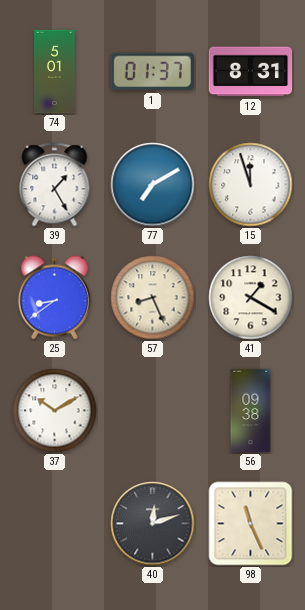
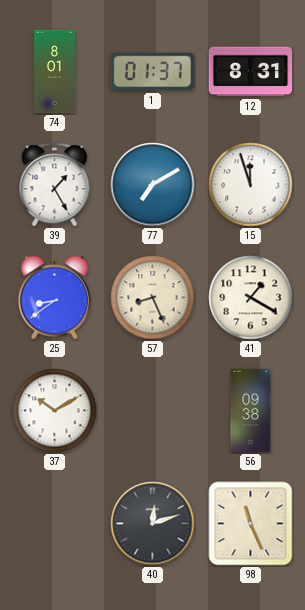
74: 5:01 -> 8:01 (55, 72)
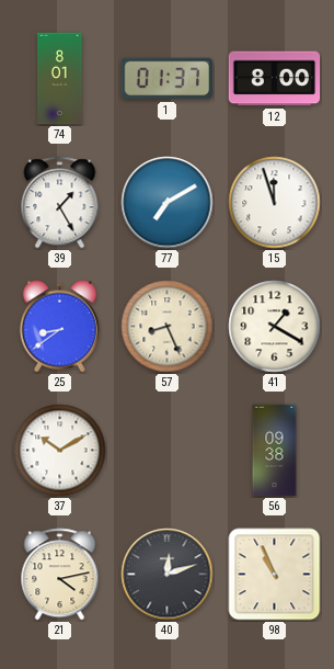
12: 8:31 -> 8:00 (275, 79)
21: none -> 4:13 (60, 575)
98: 11:26 -> 10:56 (275, 575)
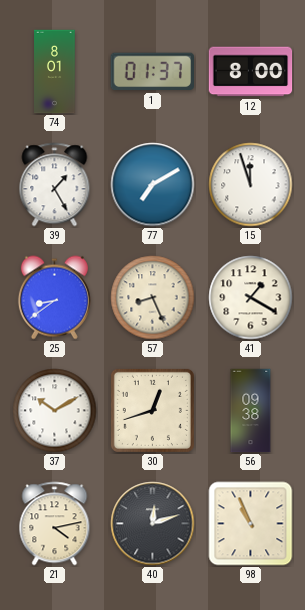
30: none -> 12:42 (152, 410)
